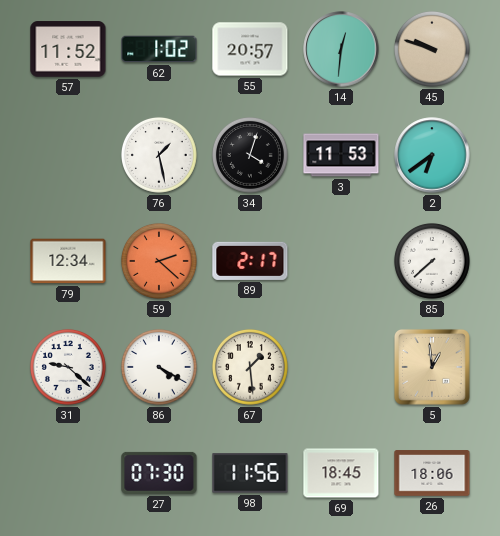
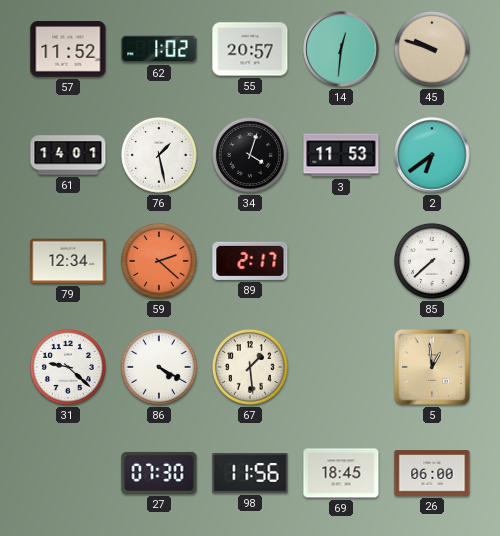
61: none -> 14:01 (68, 155)
26: 18:06 -> 06:00 (432, 473)
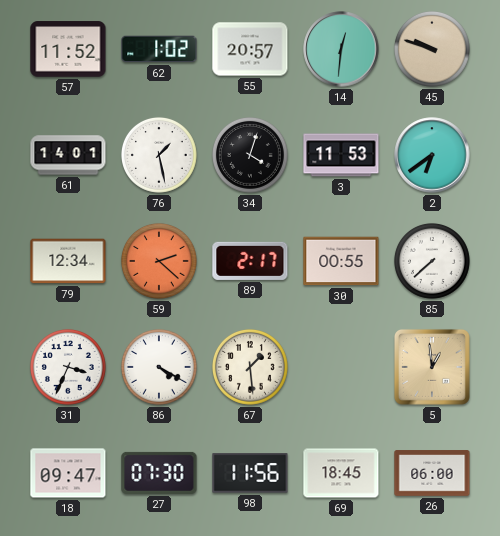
30: none -> 00:55 (341, 261)
31: 9:22 -> 3:34 (68, 367)
18: none -> 09:47 (68, 473)
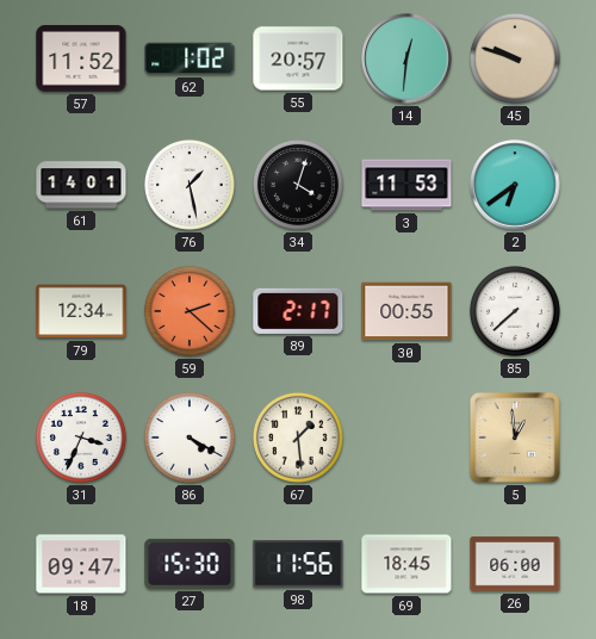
27: 07:30 -> 15:30 (190, 564)
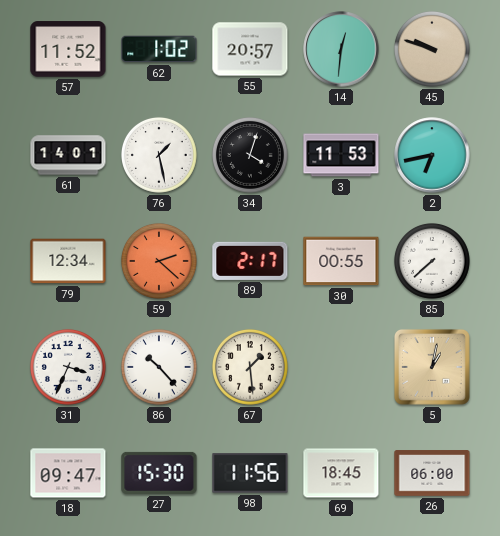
2: 6:39 -> 6:43 (432, 155)
86: 4:20 -> 10:23 (159, 367)
5: 12:59 -> 1:02 (432, 367)
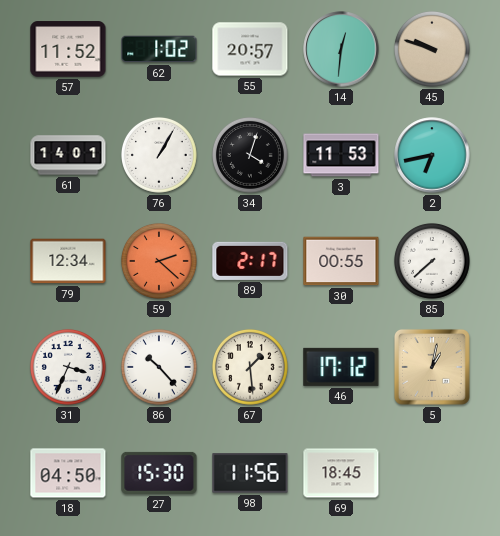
76: 1:28 -> 1:05 (159, 155)
46: none -> 17:12 (341, 367)
18: 09:47 -> 04:50 (68, 473)
26: 06:00 -> none (432, 473)
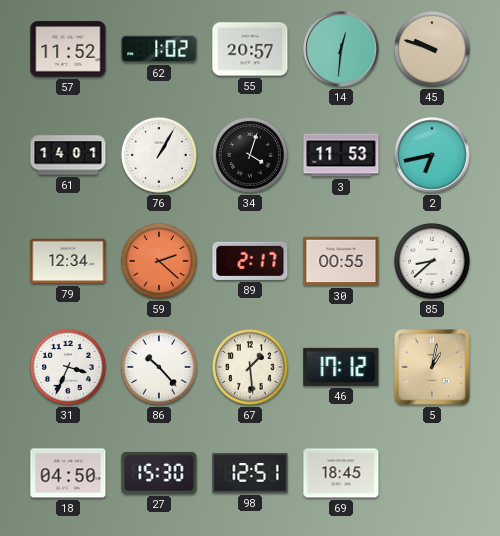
85: 7:38 -> 8:38 (432, 261)
98: 11:56 -> 12:51 (250, 473)
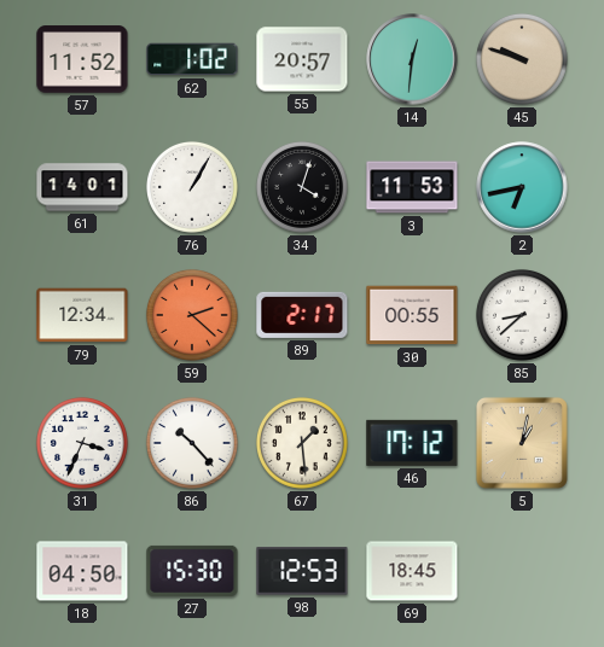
98: 12:51 -> 12:53 (302, 571)
